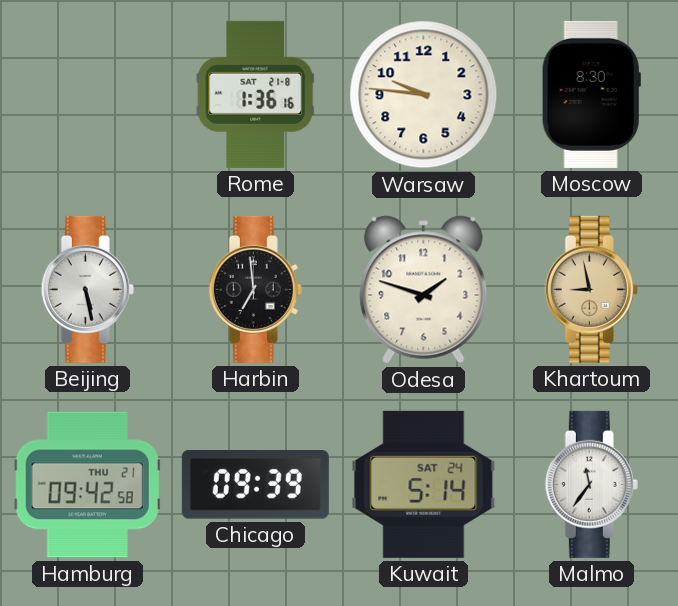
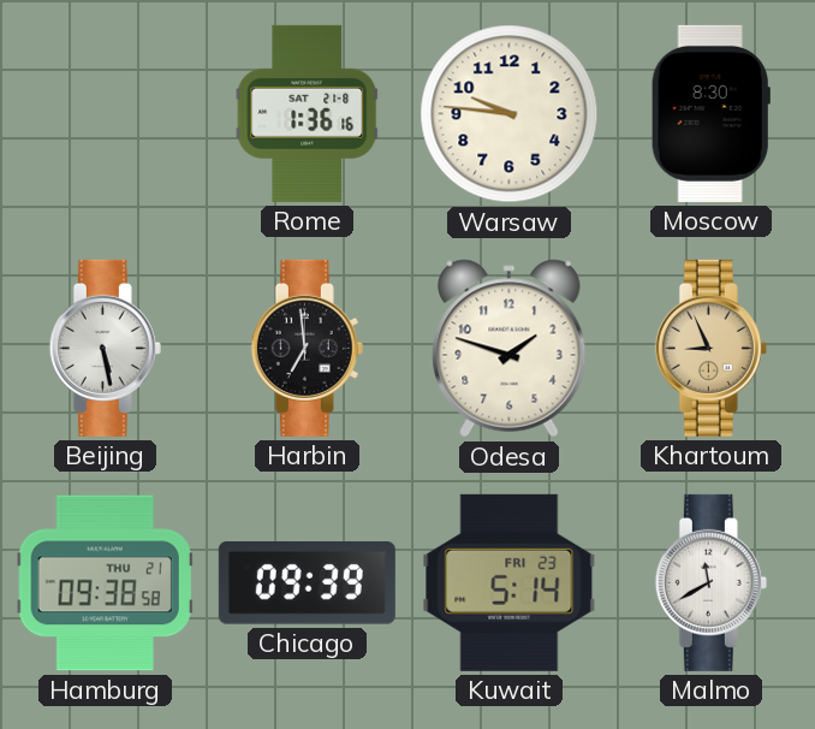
Khartoum: 8:58 -> 8:56 (710, 348)
Hamburg: 09:42 -> 09:38 (105, 583)
Kuwait date: SAT 24 -> FRI 23 (510, 582)
Malmo: 11:36 -> 11:40 (710, 582)
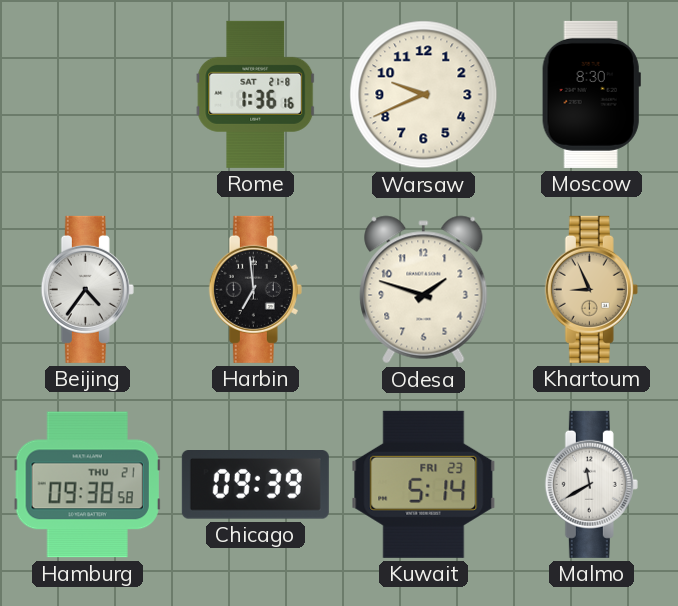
Warsaw: 9:46 -> 9:41 (424, 95)
Beijing: 5:28 -> 4:36 (87, 289)
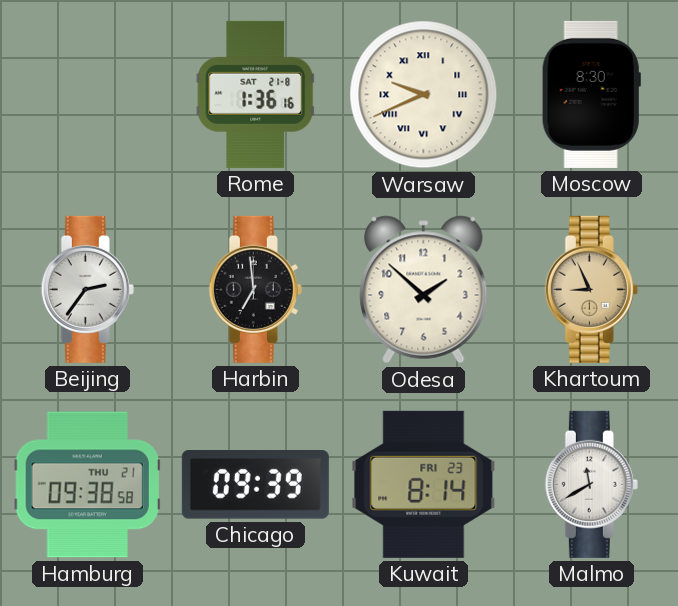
Warsaw numerals: Arabic -> Roman (424, 95)
Beijing: 4:36 -> 2:36 (87, 289)
Odesa: 1:48 -> 1:52 (424, 290)
Kuwait: 5:14 -> 8:14 (424, 484)
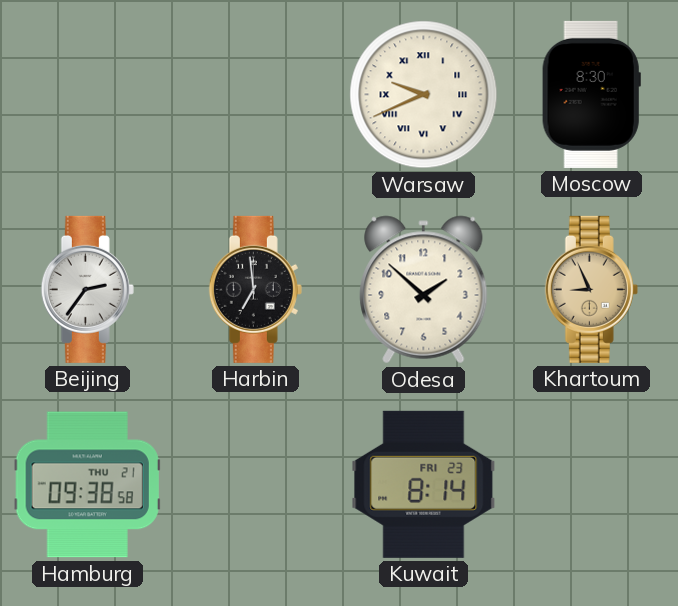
Rome: 1:36 -> none (256, 94)
Chicago: 09:39 -> none (255, 485)
Malmo: 11:40 -> none (591, 484)
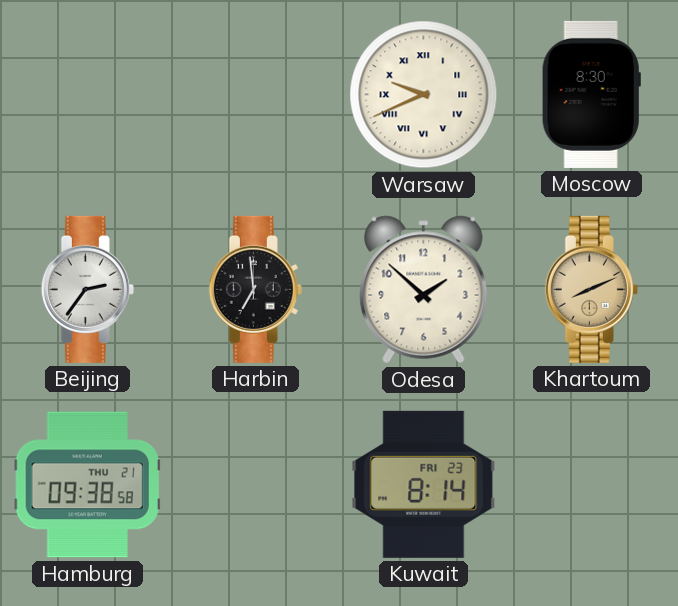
Khartoum: 8:56 -> 8:11 (591, 289)
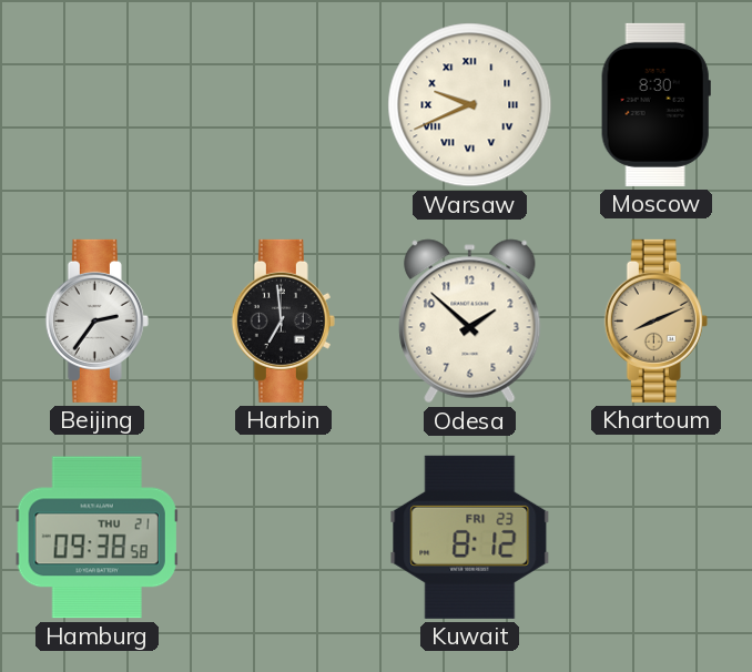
Kuwait: 8:14 -> 8:12 (470, 537)
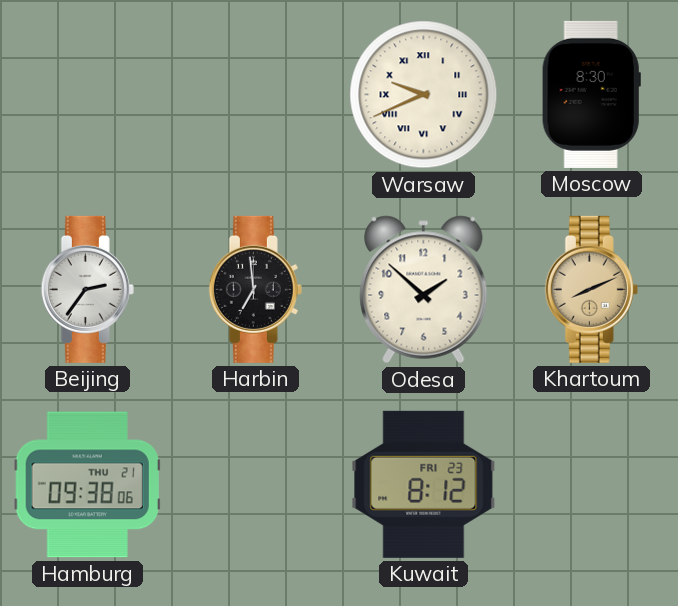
Hamburg: 09:38:58 -> 09:38:06 (87, 485)
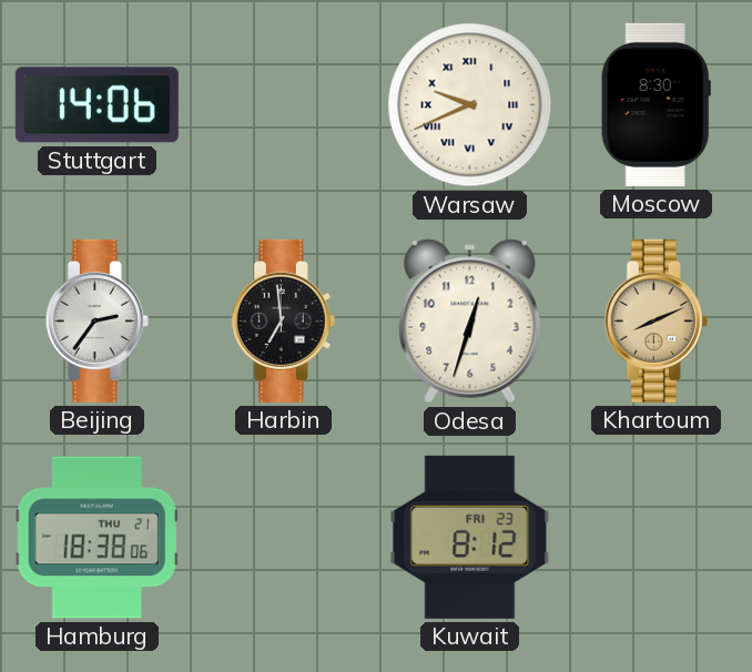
Stuttgart: none -> 14:06 (96, 105)
Odesa: 1:52 -> 12:33 (470, 322)
Hamburg: 09:38 -> 18:38 (96, 538)
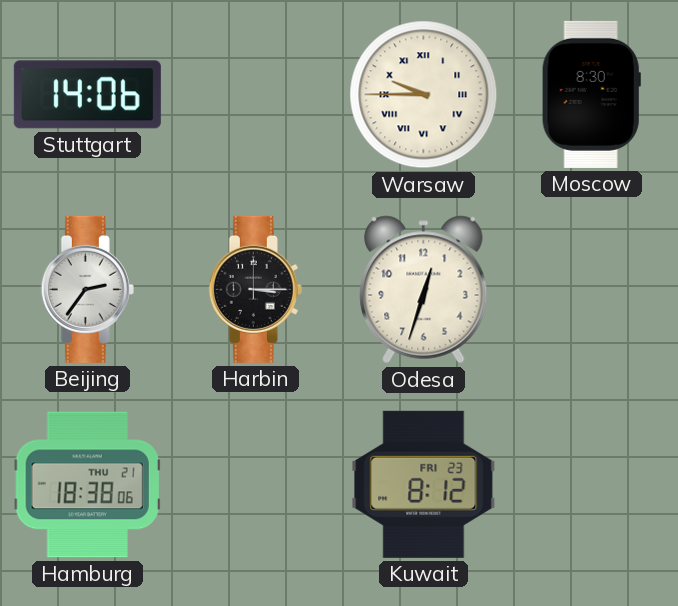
Warsaw: 9:41 -> 9:45 (424, 95)
Harbin: 6:59 -> 3:15 (255, 289)
Khartoum: 8:11 -> none (656, 320)
